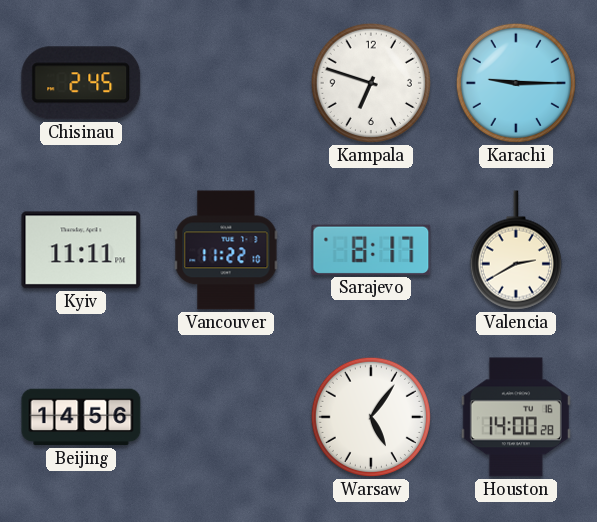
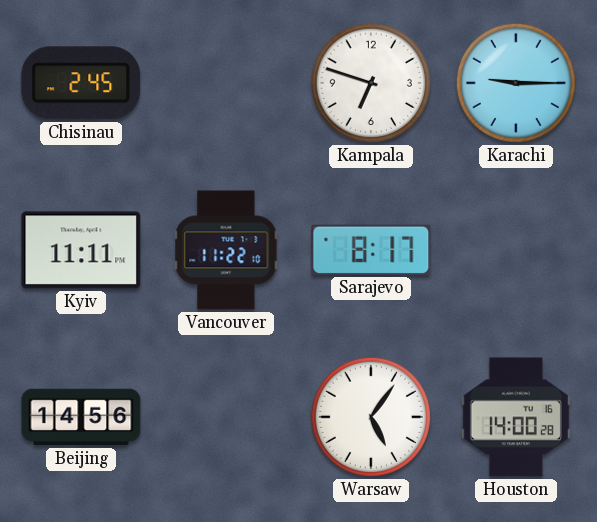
Valencia: 2:40 -> none (516, 250)
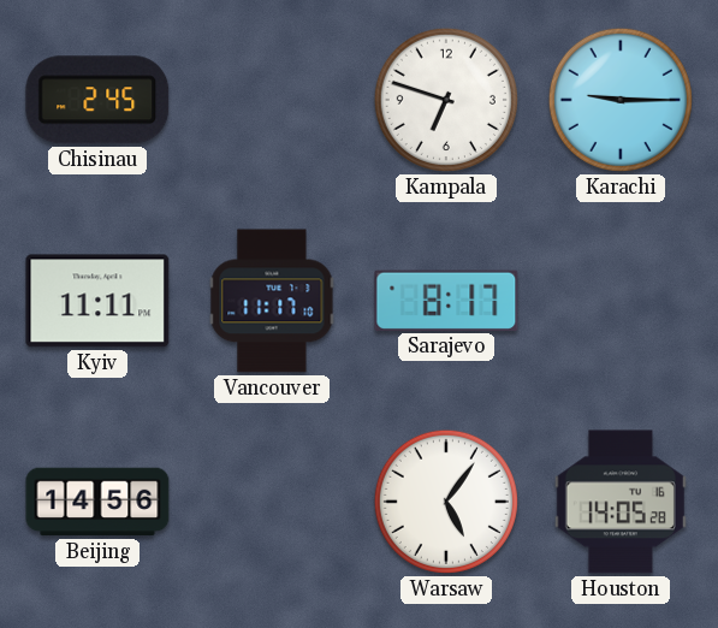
Vancouver: 11:22 -> 11:17 (272, 301)
Houston: 14:00 -> 14:05 (621, 502)
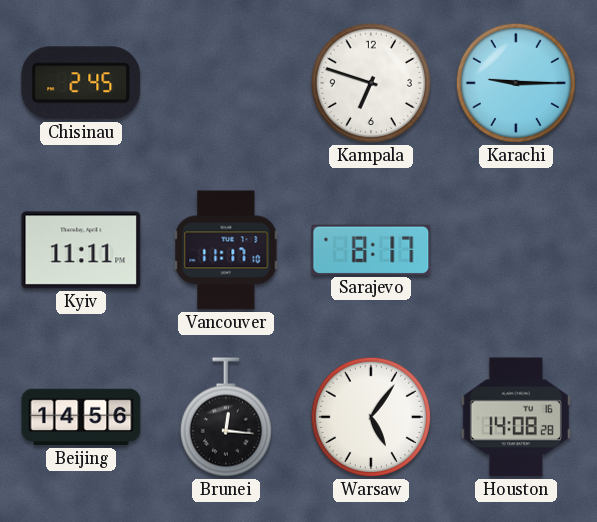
Brunei: none -> 12:16 (226, 417)
Houston: 14:05 -> 14:08 (516, 417)
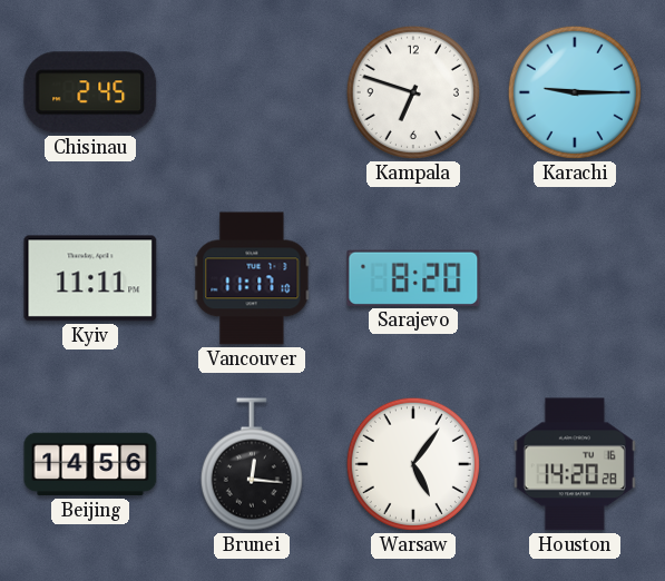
Sarajevo: 8:17 -> 8:20 (413, 278)
Houston: 14:08 -> 14:20 (575, 464)
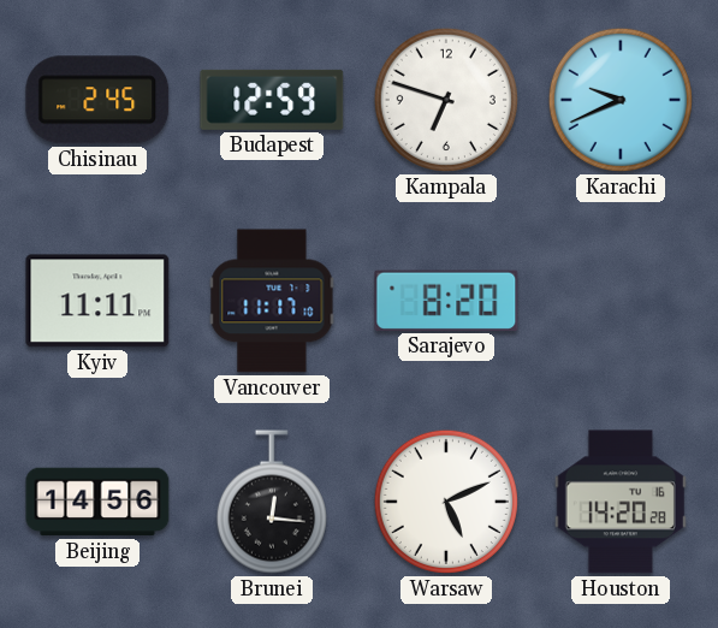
Budapest: none -> 12:59 (272, 100)
Karachi: 9:15 -> 9:41 (621, 100)
Warsaw: 5:06 -> 5:11 (446, 502)
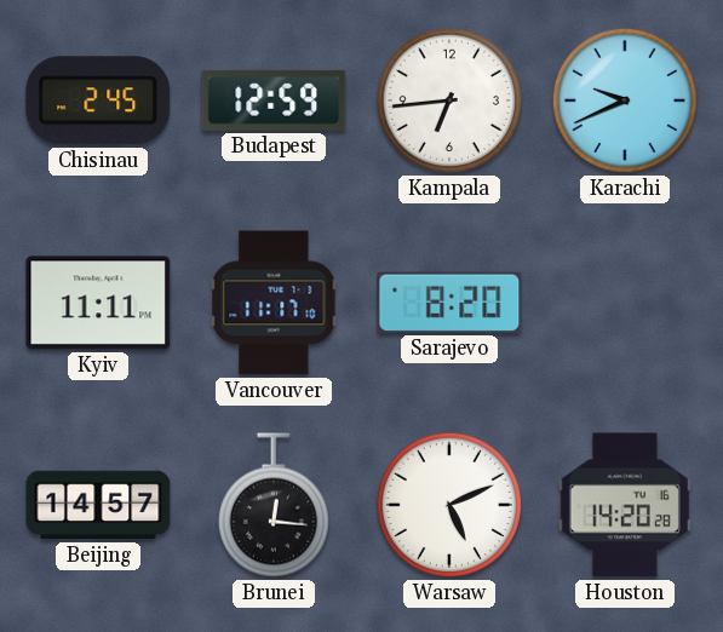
Kampala: 6:48 -> 6:44 (449, 100)
Beijing: 14:56 -> 14:57 (98, 505)
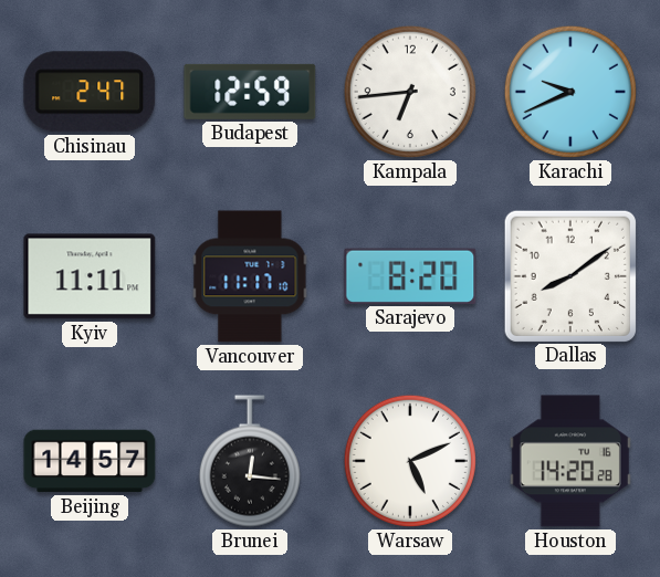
Chisinau: 2:45 -> 2:47 (90, 92)
Dallas: none -> 8:09 (569, 275)
